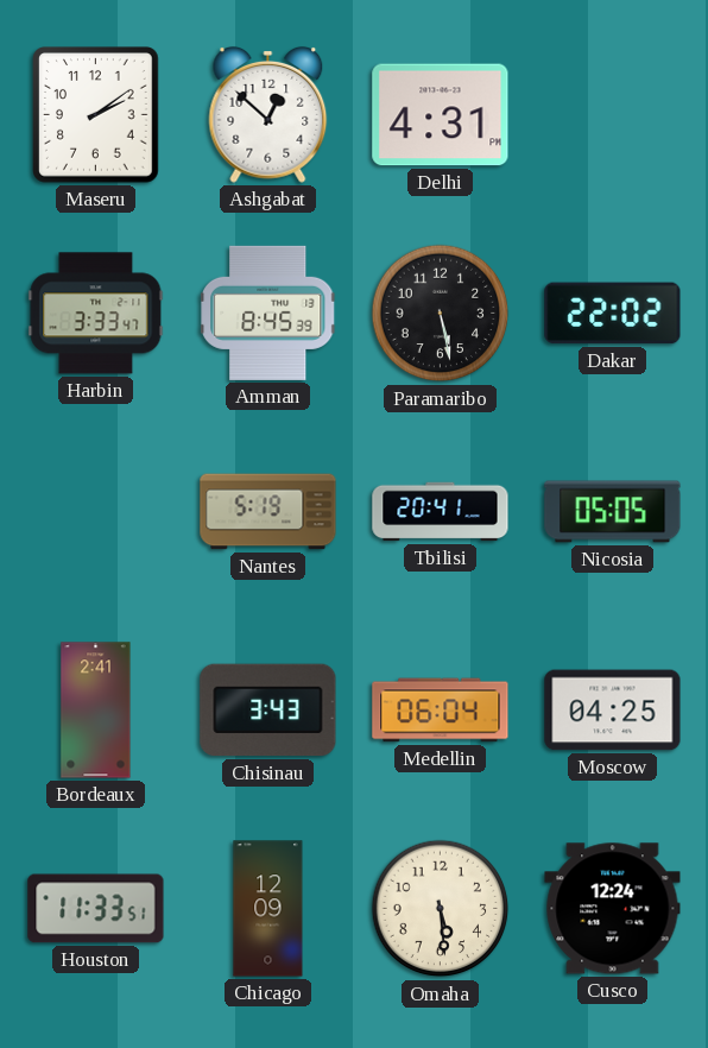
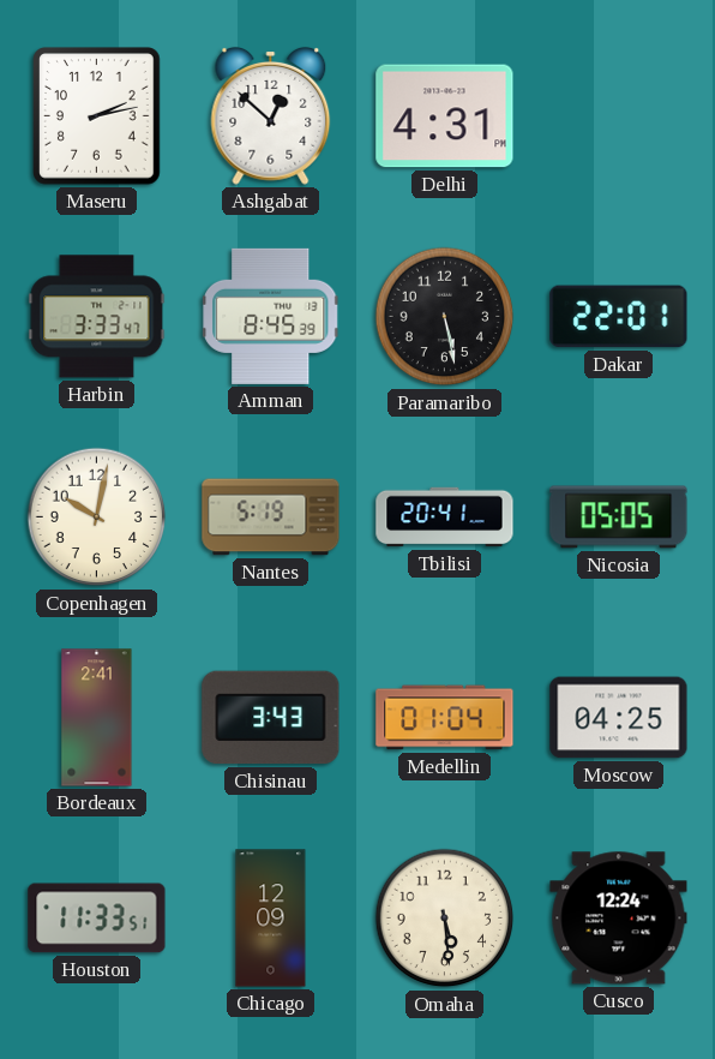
Maseru: 2:09 -> 2:13 (97, 116)
Dakar: 22:02 -> 22:01 (619, 317)
Copenhagen: none -> 10:02 (97, 517)
Medellin: 06:04 -> 01:04 (445, 718)
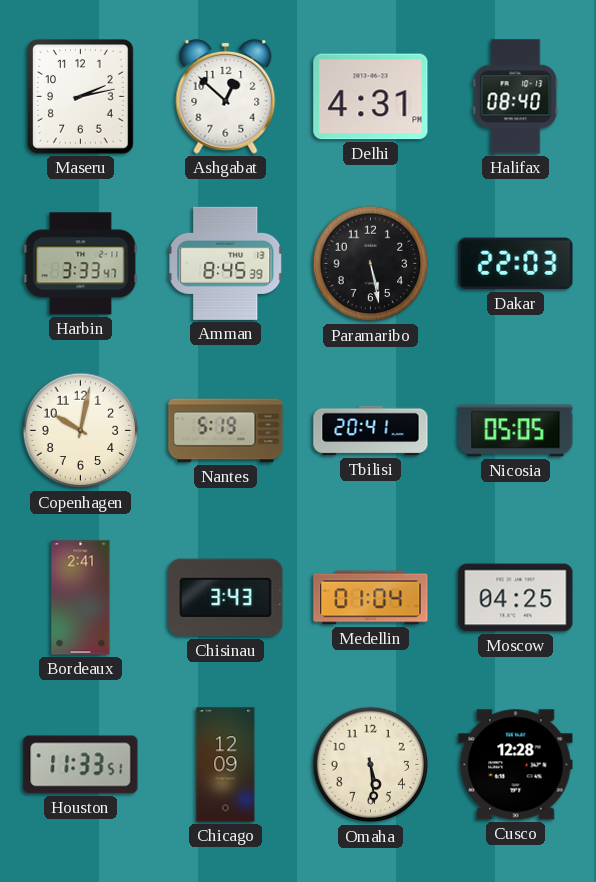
Halifax: none -> 08:40 (516, 97)
Dakar: 22:01 -> 22:03 (516, 264)
Cusco: 12:24 -> 12:28 (516, 765)
